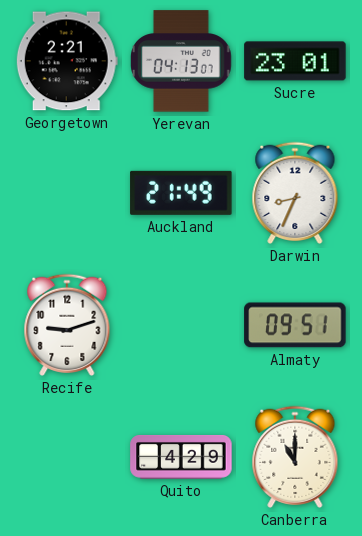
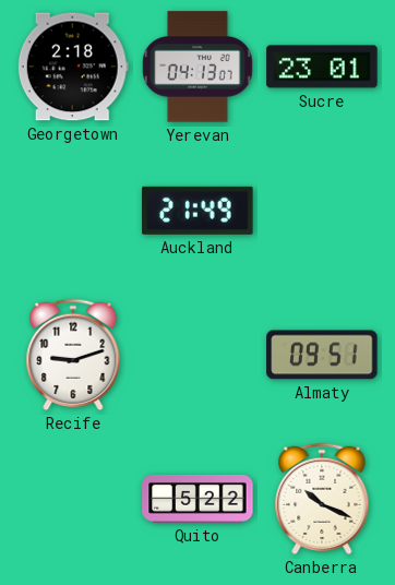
Georgetown: 2:21 -> 2:18 (73, 67)
Darwin: 8:34 -> none (295, 193)
Quito: 4:29 -> 5:22 (197, 499)
Canberra: 11:00 -> 10:19 (322, 499)
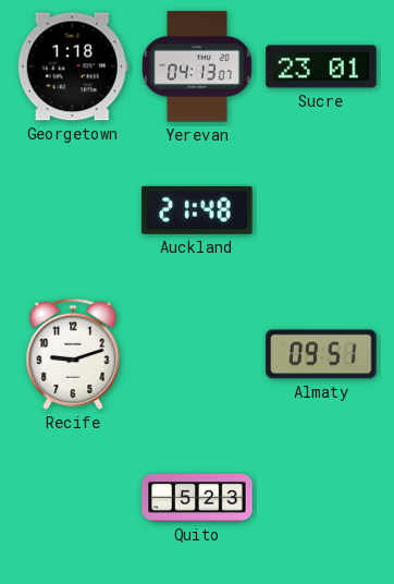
Georgetown: 2:18 -> 1:18 (73, 66)
Auckland: 21:49 -> 21:48 (197, 210)
Quito: 5:22 -> 5:23 (197, 498)
Canberra: 10:19 -> none (322, 499)
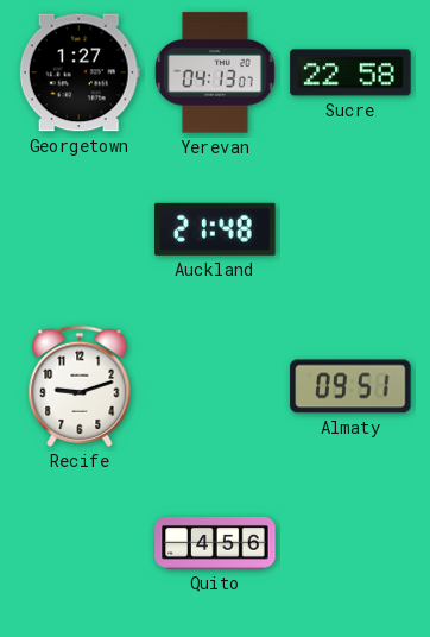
Georgetown: 1:18 -> 1:27 (80, 72)
Sucre: 23:01 -> 22:58 (350, 72)
Quito: 5:23 -> 4:56 (215, 543)
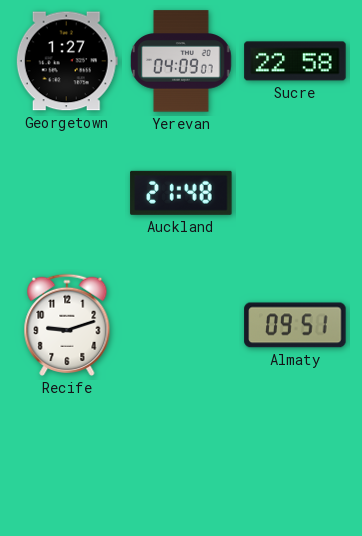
Yerevan: 04:13 -> 04:09 (182, 61)
Quito: 4:56 -> none (215, 543)
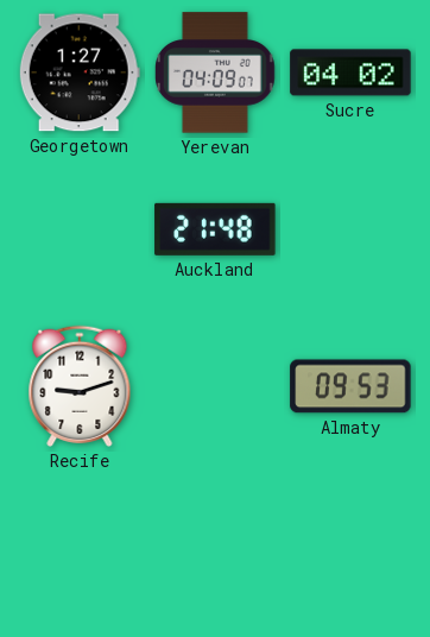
Sucre: 22:58 -> 04:02 (350, 72)
Almaty: 09:51 -> 09:53 (350, 386)
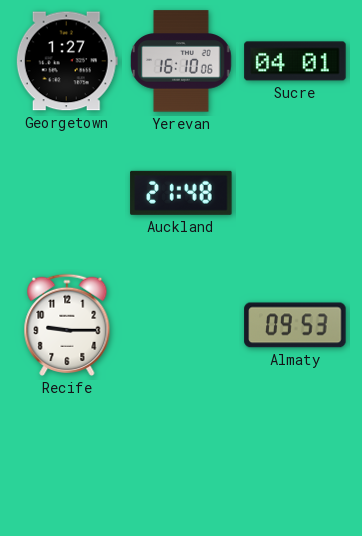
Yerevan: 04:09 -> 16:10 (182, 61)
Sucre: 04:02 -> 04:01 (295, 61)
Recife: 9:12 -> 9:15 (67, 325)
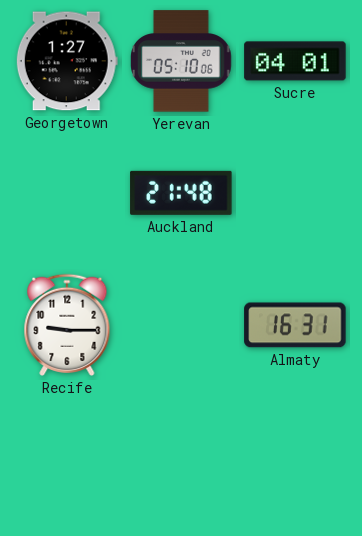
Yerevan: 16:10 -> 05:10 (182, 61)
Almaty: 09:53 -> 16:31 (295, 325)
